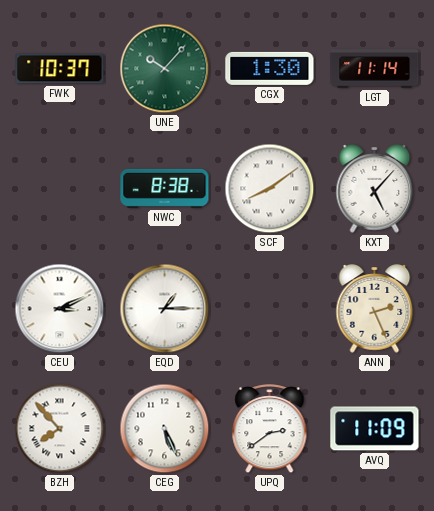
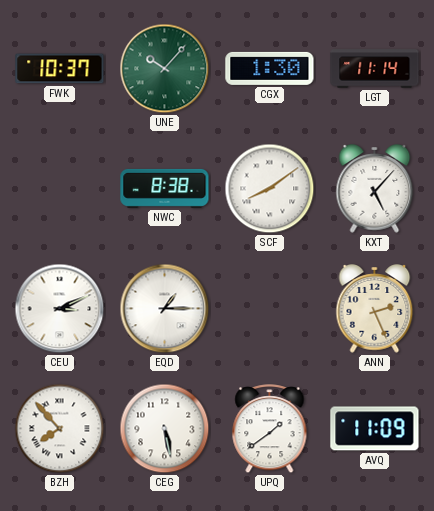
CEG: 5:26 -> 5:28 (165, 429)
UPQ: 2:39 -> 1:39 (270, 429)
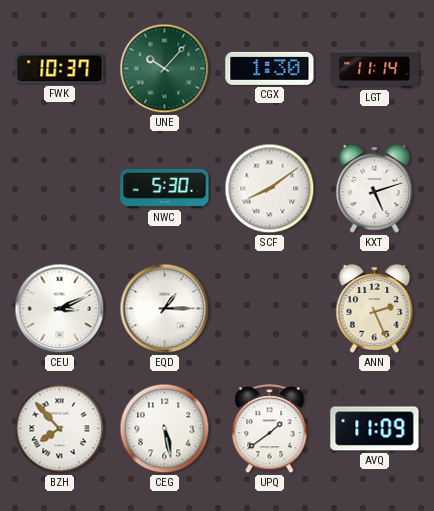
NWC: 8:38 -> 5:30 (165, 188)
KXT: 5:07 -> 5:12 (375, 189)
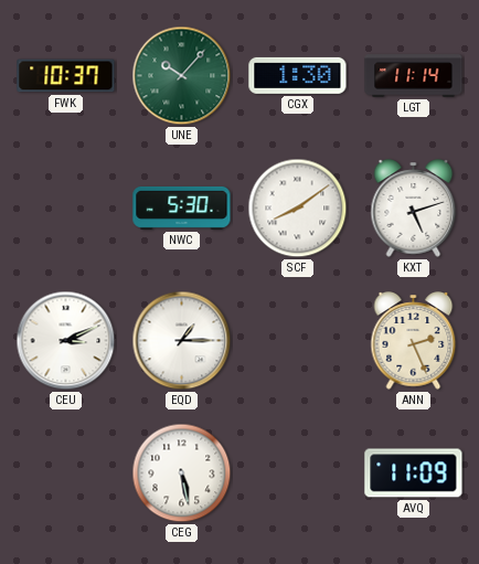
BZH: 7:53 -> none (60, 429)
UPQ: 1:39 -> none (270, 429)
